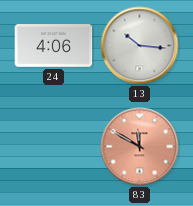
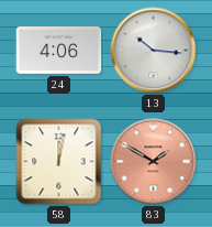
58: none -> 12:02 (59, 162)
83: 11:50 -> 1:50 (154, 162)
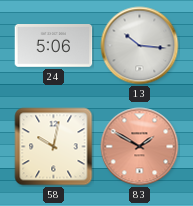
24: 4:06 -> 5:06 (54, 46)
58: 12:02 -> 10:02 (54, 147)
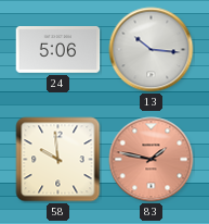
58: 10:02 -> 9:59 (58, 160)
83: 1:50 -> 1:47 (152, 160)
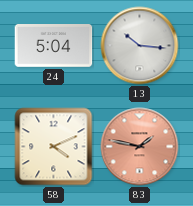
24: 5:06 -> 5:04 (54, 46)
58: 9:59 -> 4:11 (54, 147)
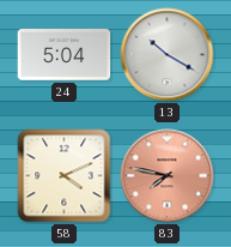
13: 10:16 -> 10:20 (168, 55)
83: 1:47 -> 7:47 (168, 176)
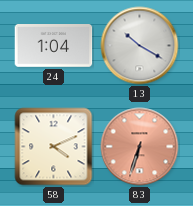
24: 5:04 -> 1:04 (54, 46)
83: 7:47 -> 6:33 (140, 147)
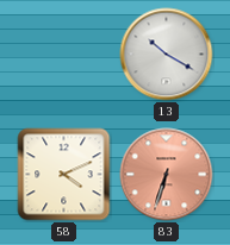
24: 1:04 -> none (54, 46)
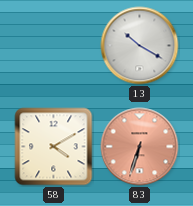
58: 4:11 -> 4:10 (54, 147)
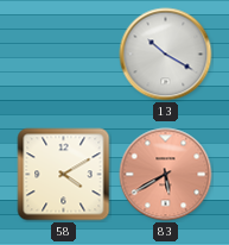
83: 6:33 -> 5:40 (166, 175)
